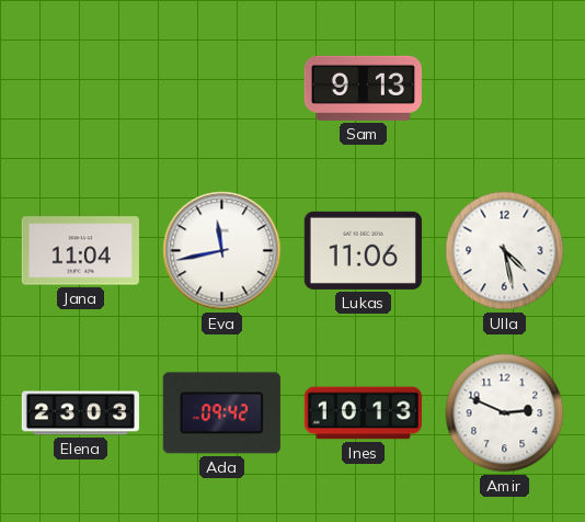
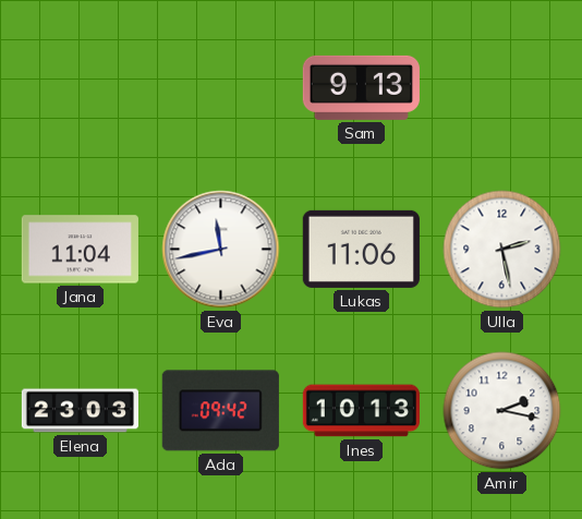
Ulla: 4:28 -> 2:28 (502, 250)
Amir: 2:49 -> 2:17 (502, 411)
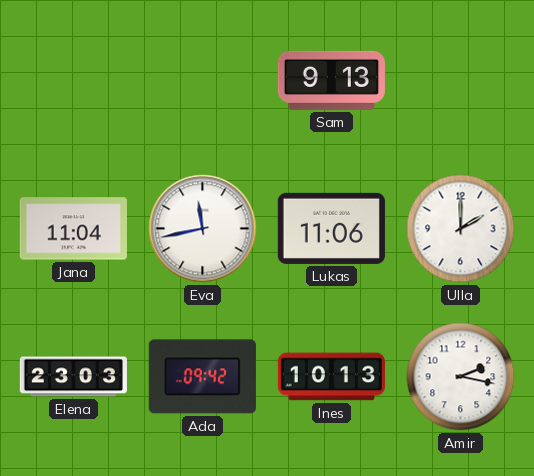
Ulla: 2:28 -> 2:00 (461, 229)
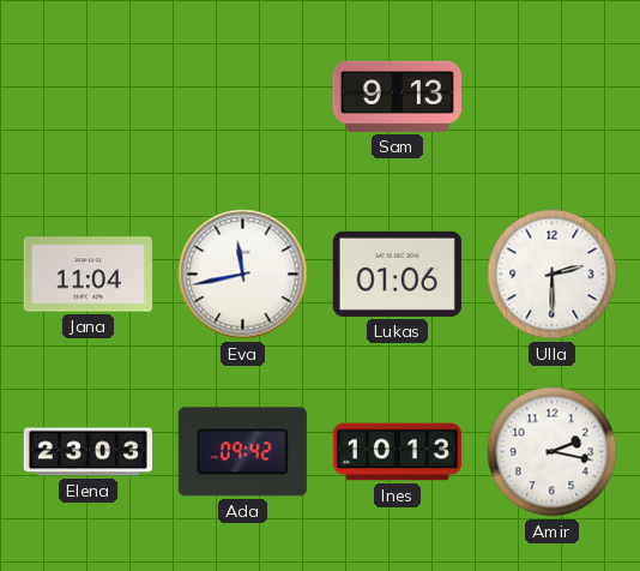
Lukas: 11:06 -> 01:06 (397, 274)
Ulla: 2:00 -> 2:30 (553, 275)
